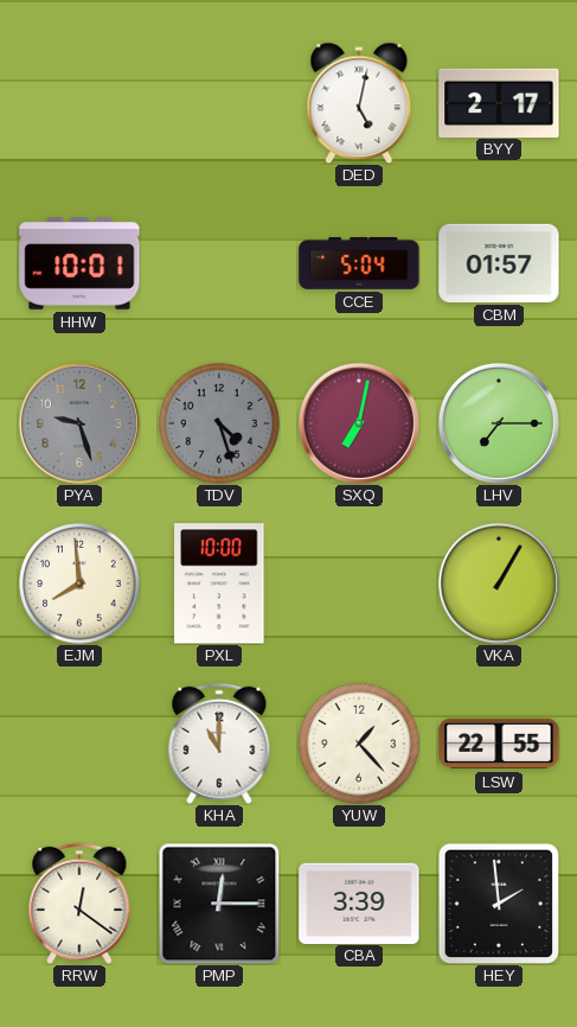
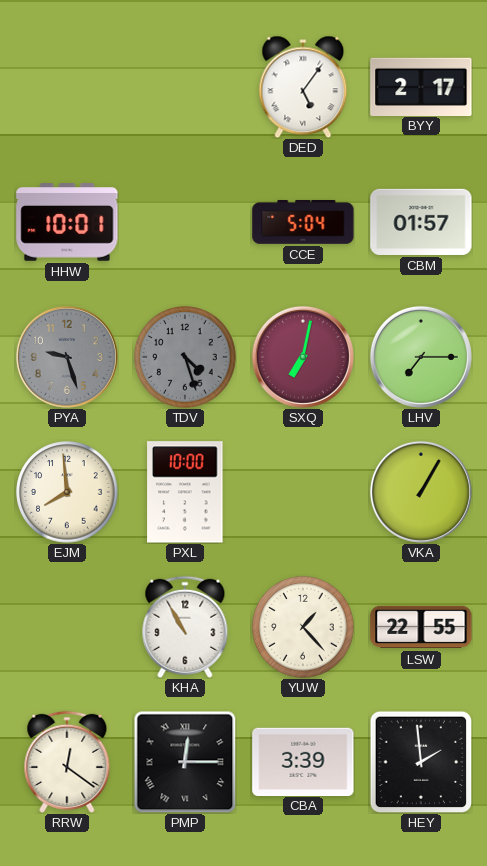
DED: 5:02 -> 5:06 (303, 87)
KHA: 11:00 -> 10:55 (185, 627)
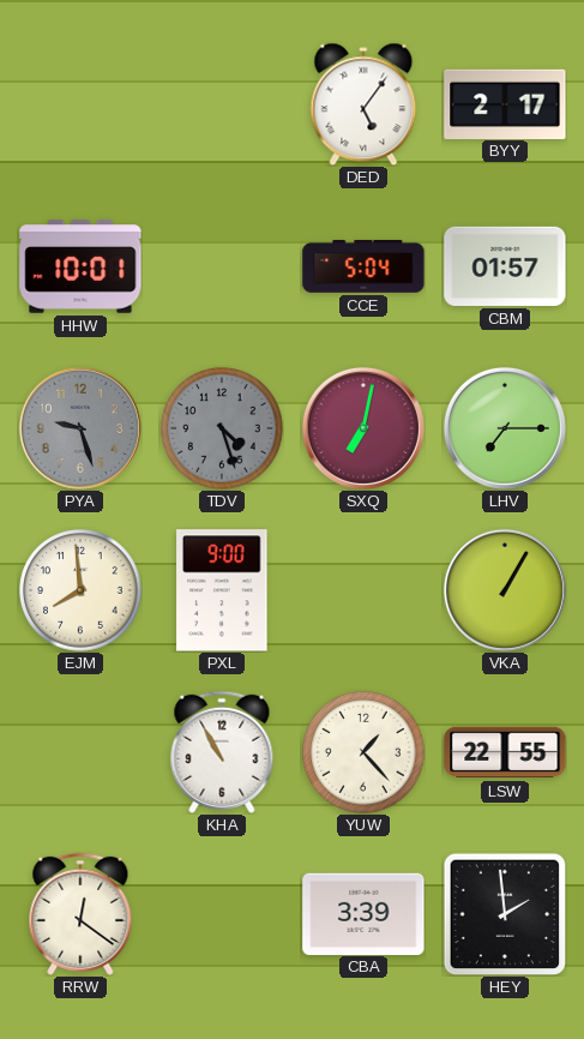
PXL: 10:00 -> 9:00 (222, 590)
PMP: 12:15 -> none (185, 762)
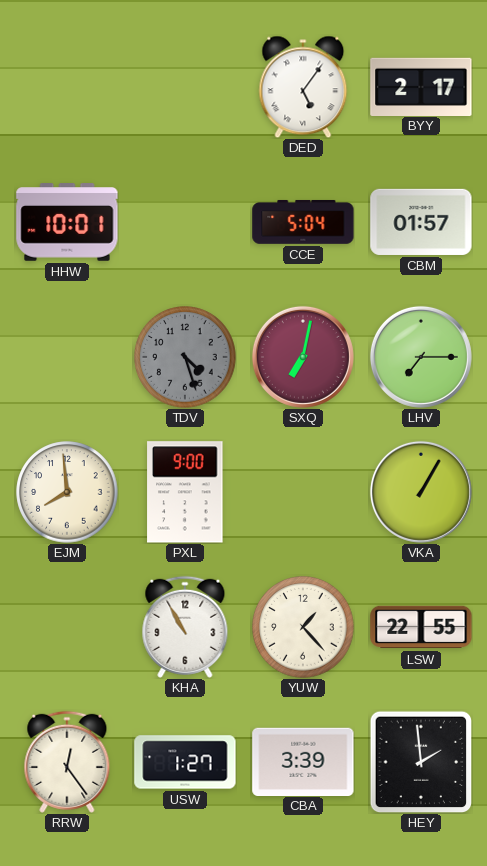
PYA: 9:27 -> none (80, 428)
RRW: 12:21 -> 12:24 (67, 762)
USW: none -> 1:27 (185, 762)
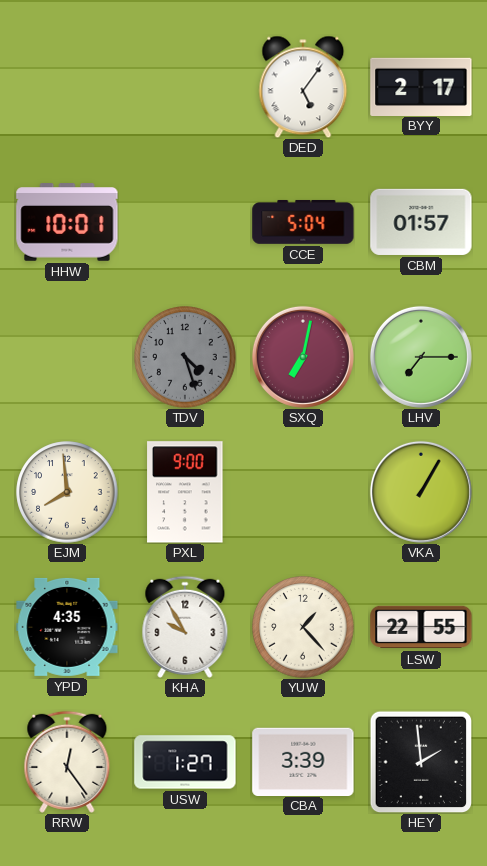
YPD: none -> 4:35 (67, 627)
KHA: 10:55 -> 9:55 (185, 627)
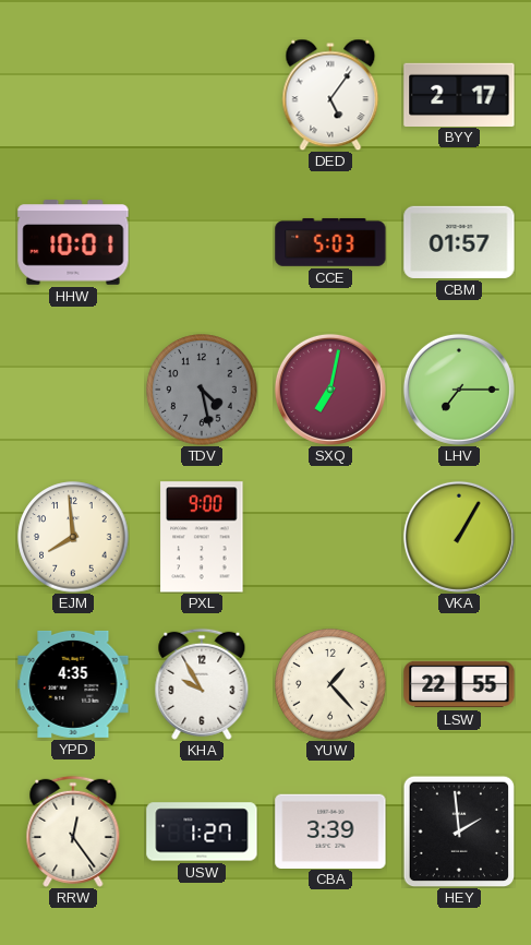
CCE: 5:04 -> 5:03 (330, 242)
TDV: 4:27 -> 4:28 (202, 390)
